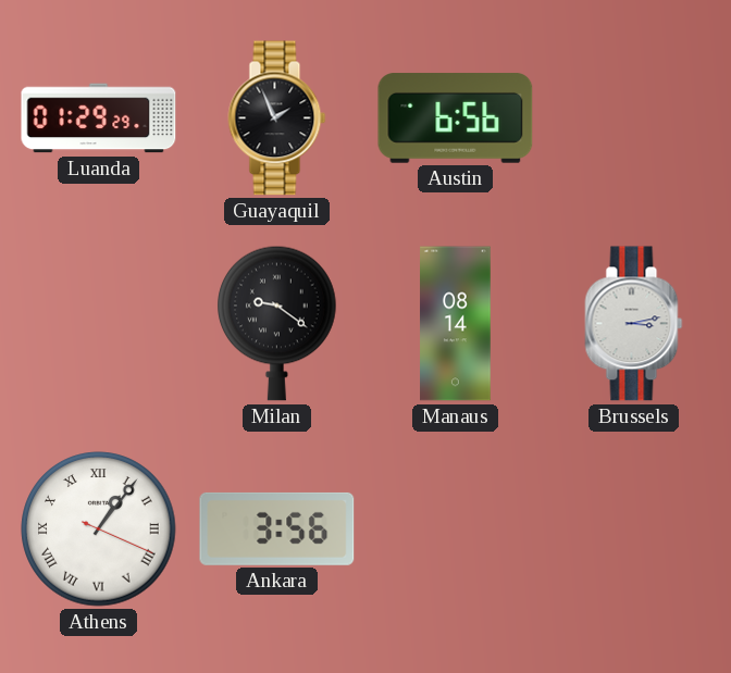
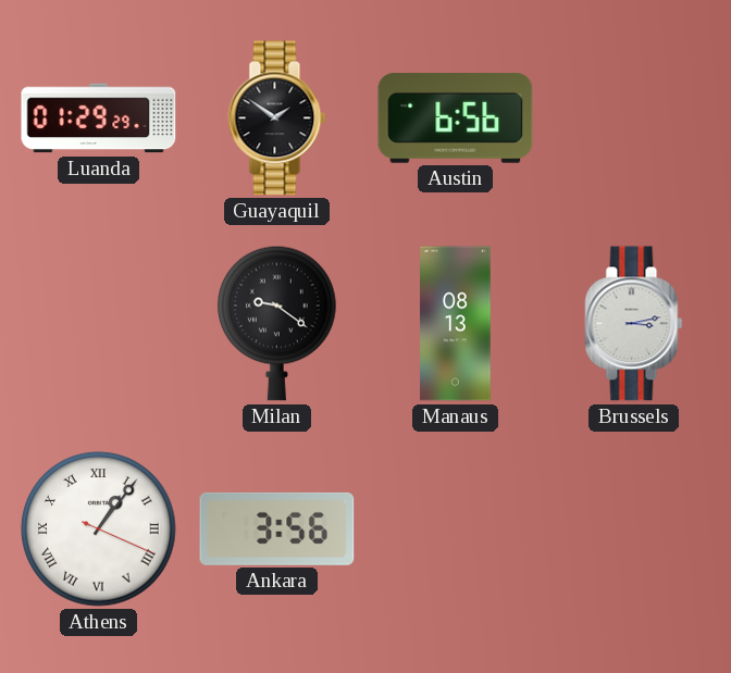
Guayaquil: 1:56 -> 1:51 (277, 119)
Manaus: 08:14 -> 08:13 (456, 324)
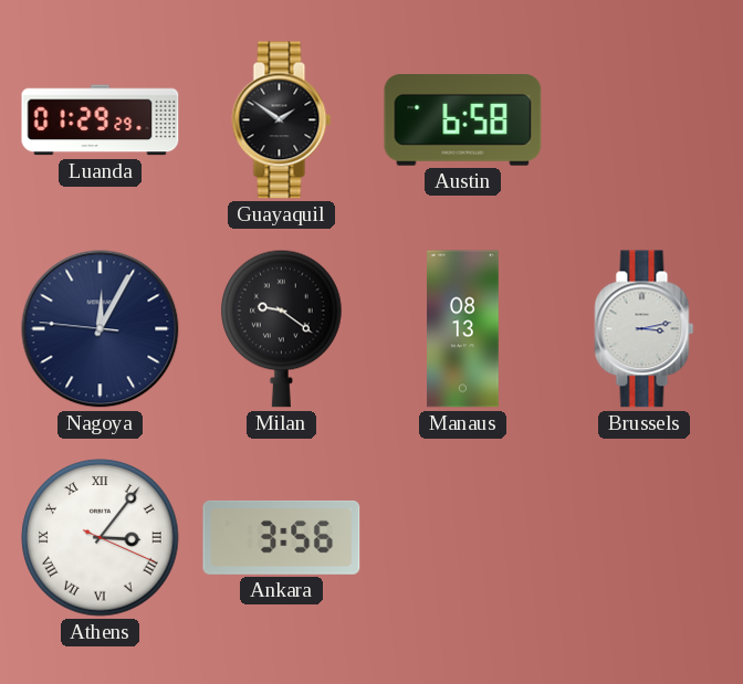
Austin: 6:56 -> 6:58 (463, 120)
Nagoya: none -> 12:04 (101, 329)
Athens: 1:06 -> 3:06 (101, 538)
